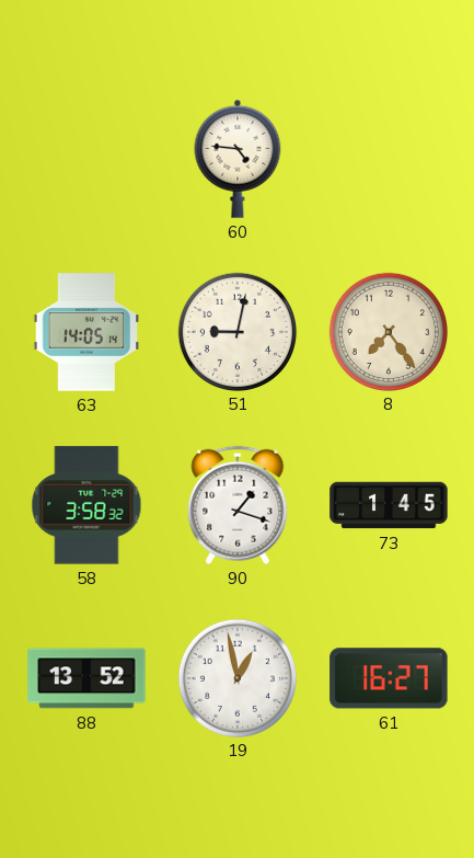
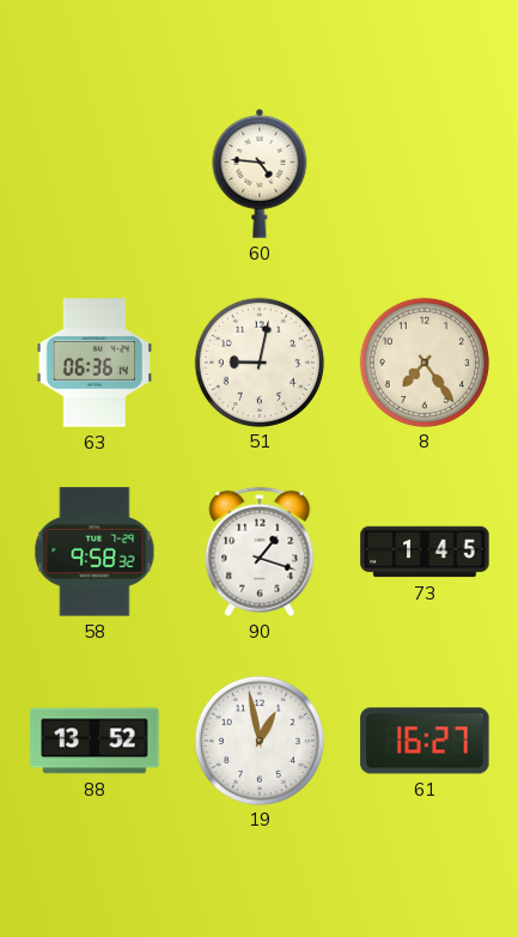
63: 14:05 -> 06:36 (95, 363)
58: 3:58 -> 9:58 (95, 552)
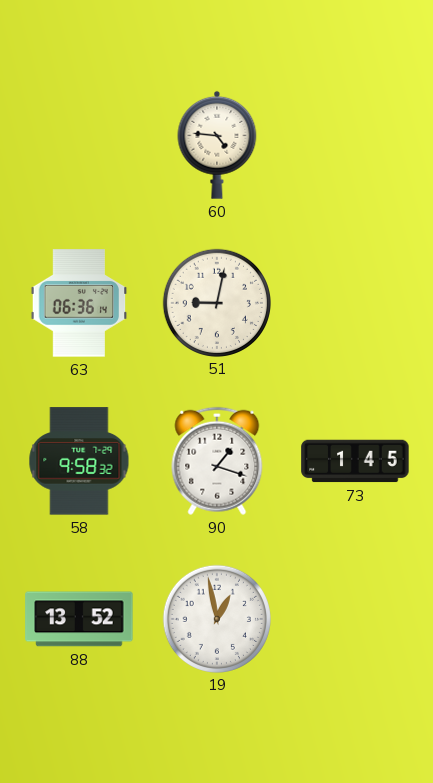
8: 7:24 -> none (423, 361)
61: 16:27 -> none (425, 741)
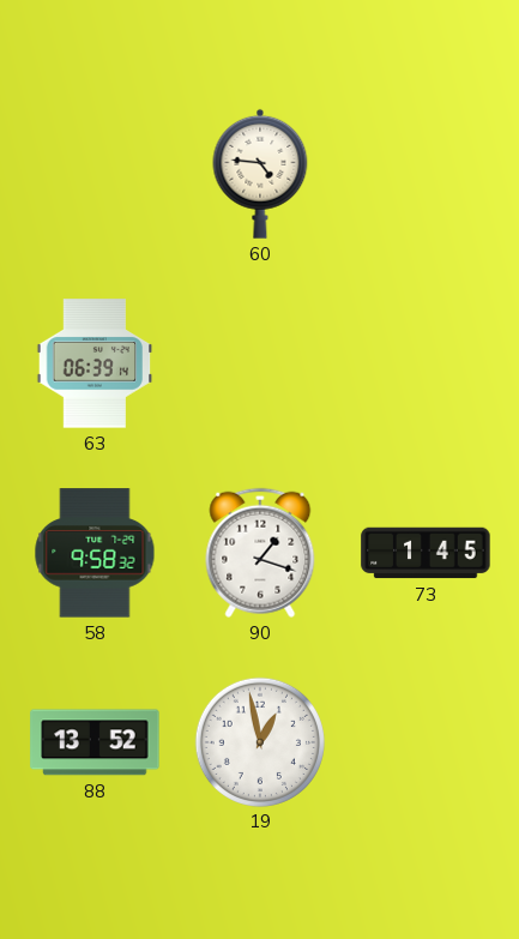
63: 06:36 -> 06:39 (95, 363)
51: 9:02 -> none (216, 302)
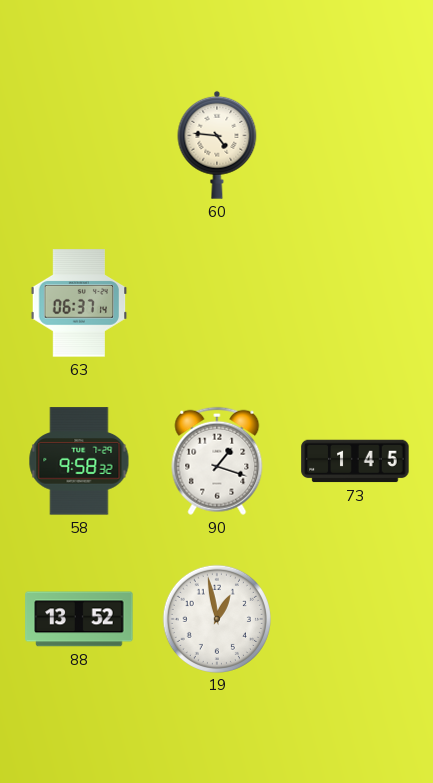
63: 06:39 -> 06:37 (79, 303)
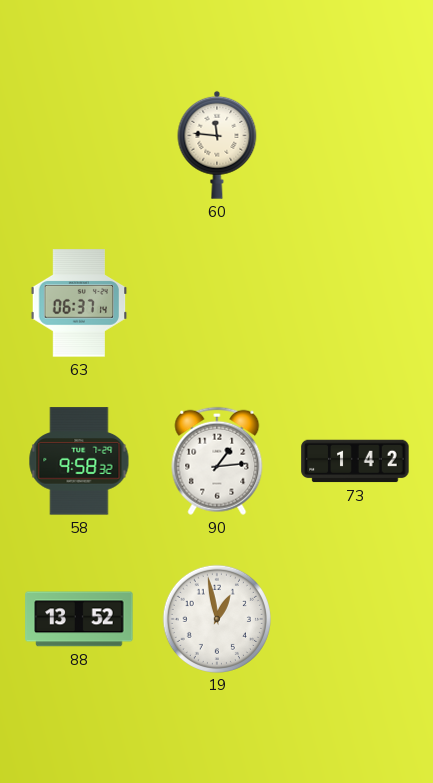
60: 4:46 -> 11:46 (217, 145)
90: 1:18 -> 1:14 (217, 461)
73: 1:45 -> 1:42 (355, 461)
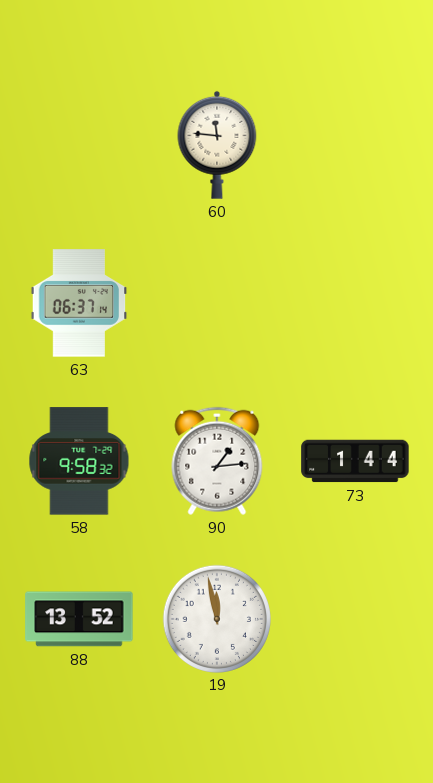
73: 1:42 -> 1:44 (355, 461)
19: 12:58 -> 11:58 (216, 618)
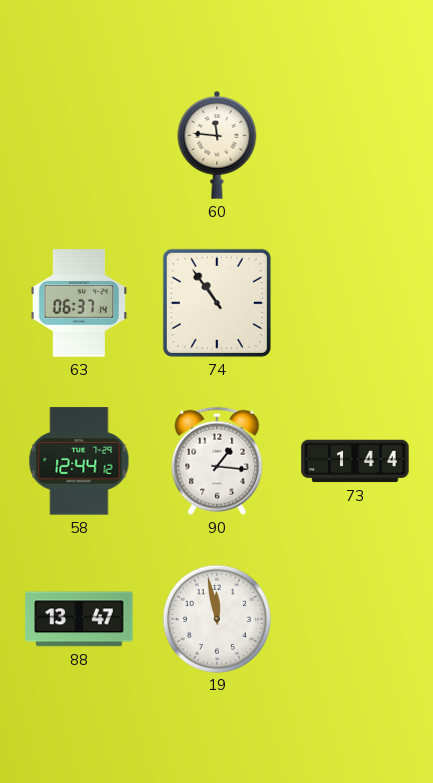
74: none -> 10:54 (217, 303)
58: 9:58 -> 12:44 (79, 461)
90: 1:14 -> 1:16 (217, 461)
88: 13:52 -> 13:47 (79, 619)
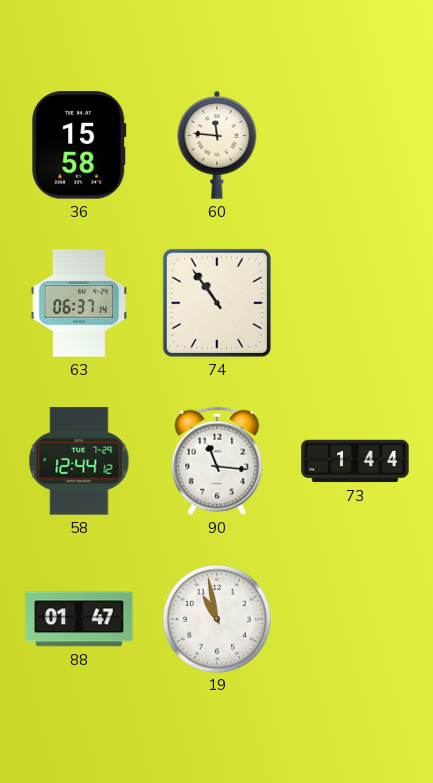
36: none -> 15:58 (79, 145)
90: 1:16 -> 11:16 (217, 461)
88: 13:47 -> 01:47 (79, 619)
19: 11:58 -> 10:58 (216, 618)
